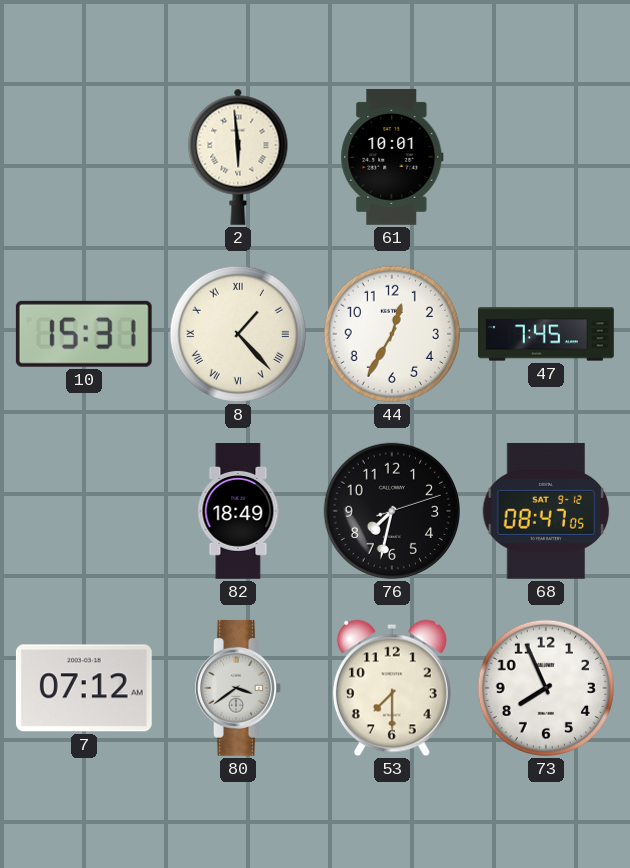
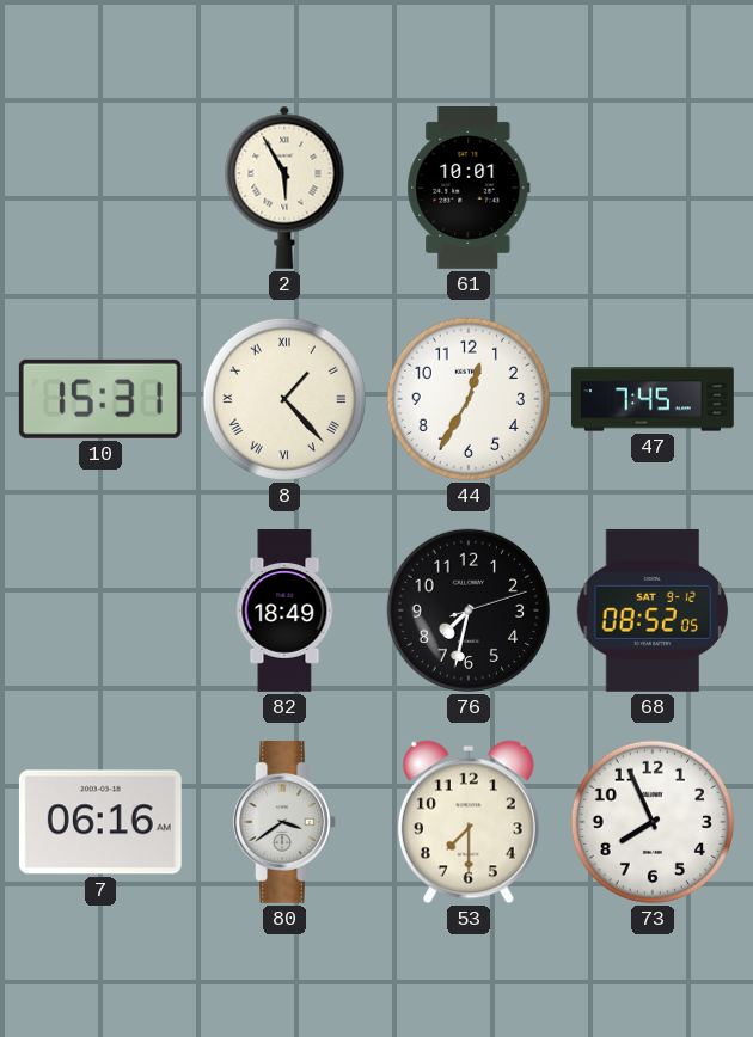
2: 5:59 -> 5:55 (284, 188)
68: 08:47 -> 08:52 (653, 610)
7: 07:12 -> 06:16 (100, 822)
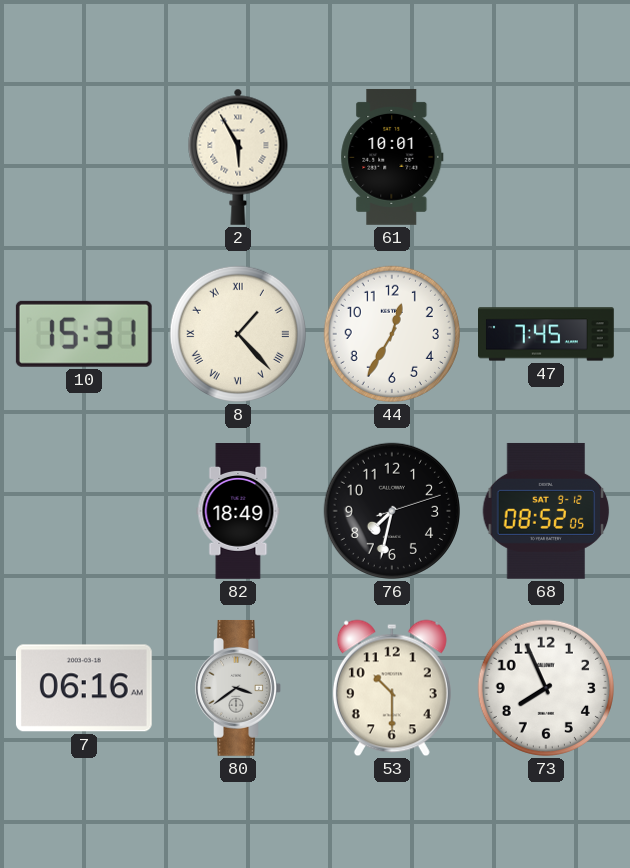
53: 7:30 -> 10:30 (392, 688)
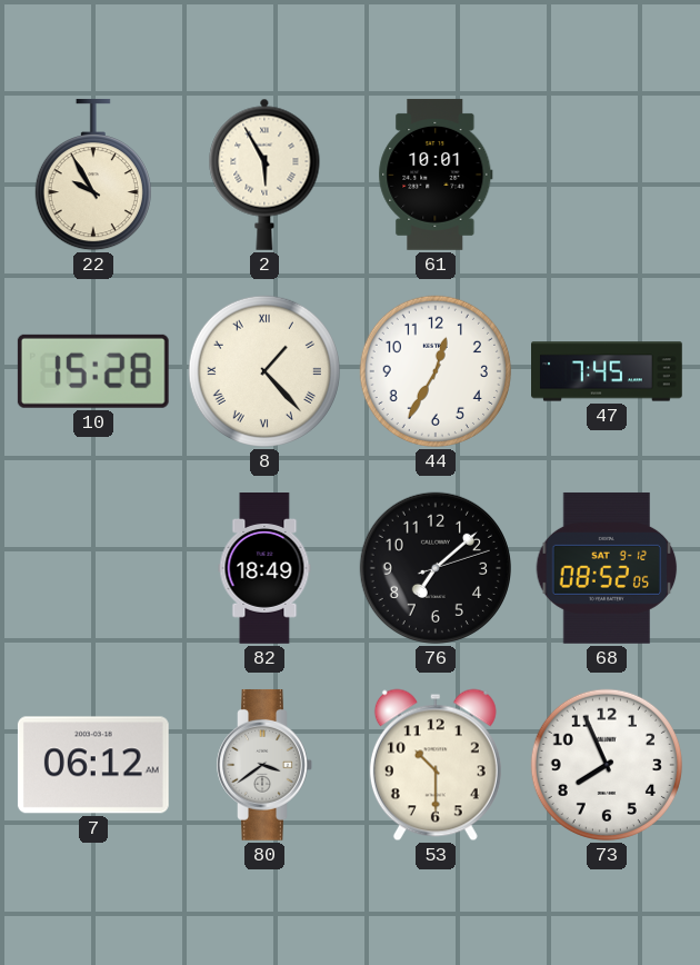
22: none -> 9:55 (93, 175)
10: 15:31 -> 15:28 (93, 371)
76: 7:32 -> 7:08 (436, 568)
7: 06:16 -> 06:12 (93, 765)
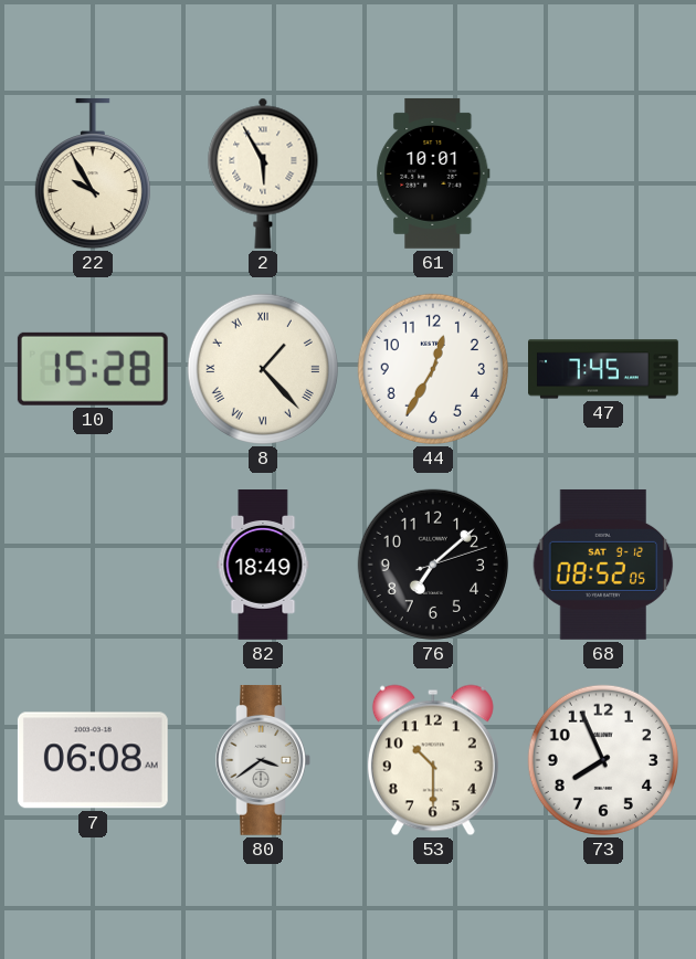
7: 06:12 -> 06:08 (93, 760)
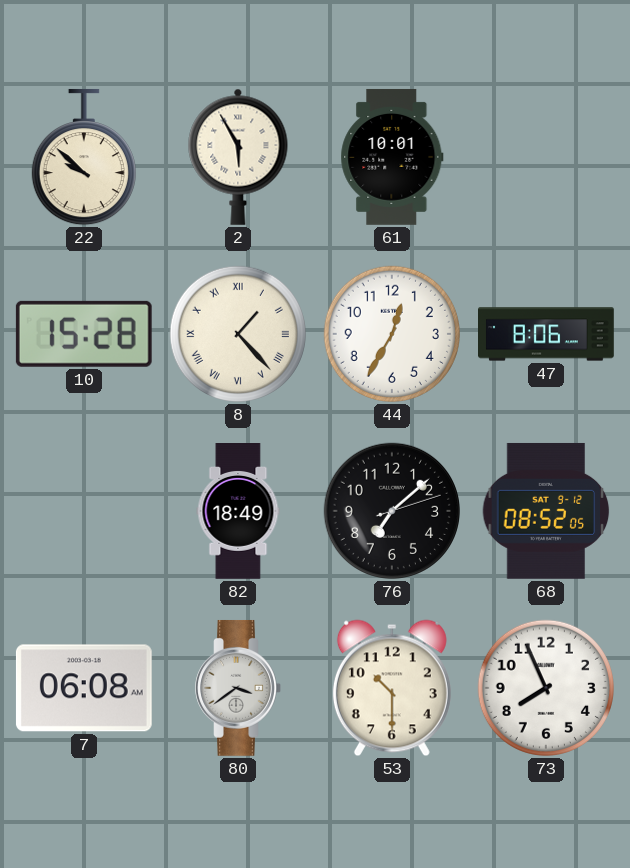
22: 9:55 -> 9:52 (84, 157)
47: 7:45 -> 8:06 (547, 334)
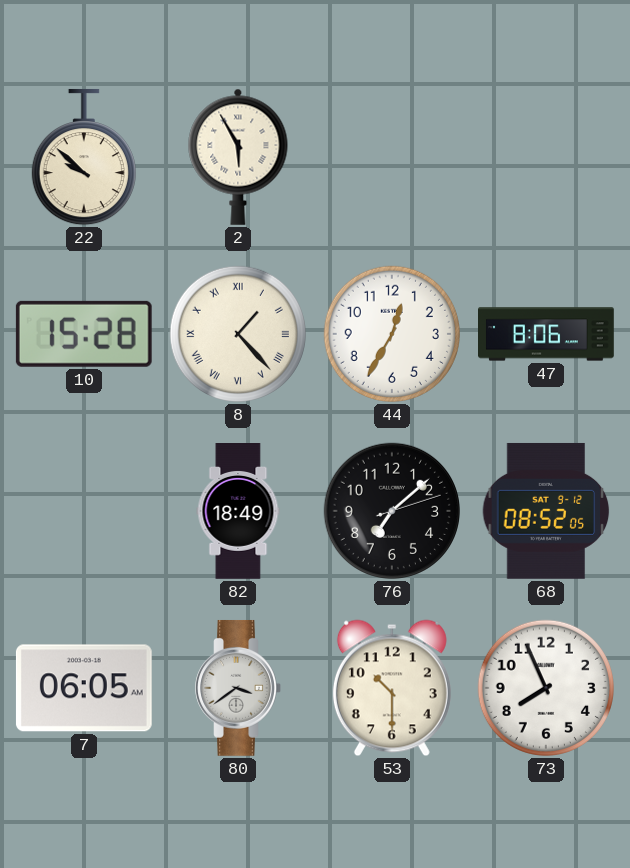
61: 10:01 -> none (392, 157)
7: 06:08 -> 06:05 (84, 688)
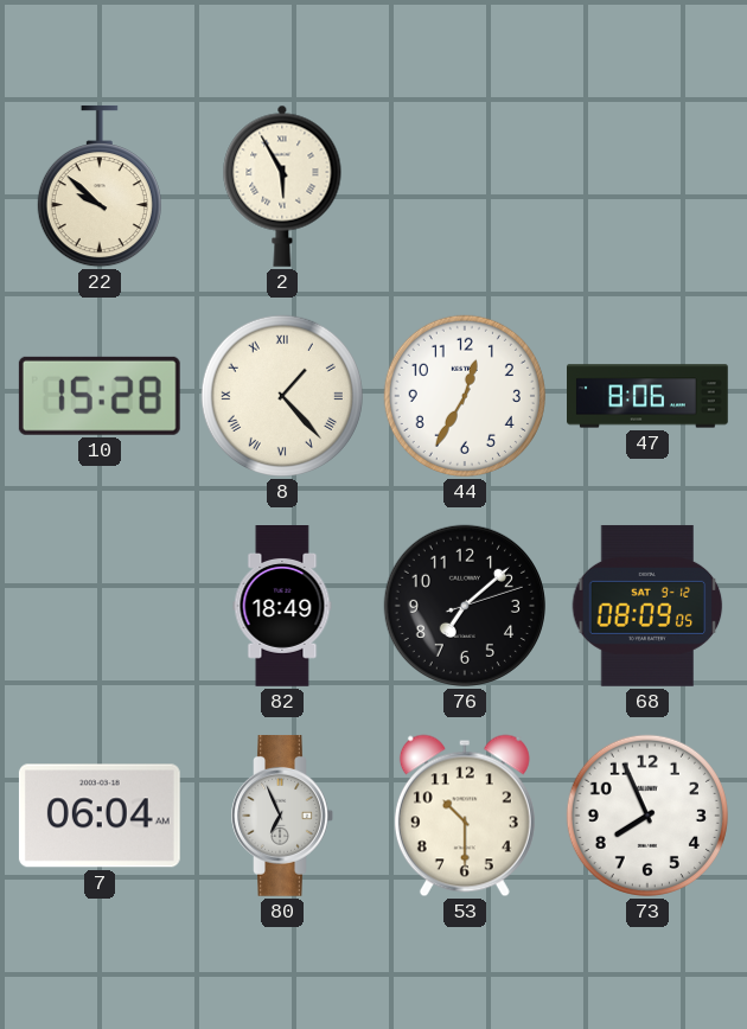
68: 08:52 -> 08:09 (647, 606)
7: 06:05 -> 06:04 (100, 816)
80: 3:39 -> 6:56 (282, 816)
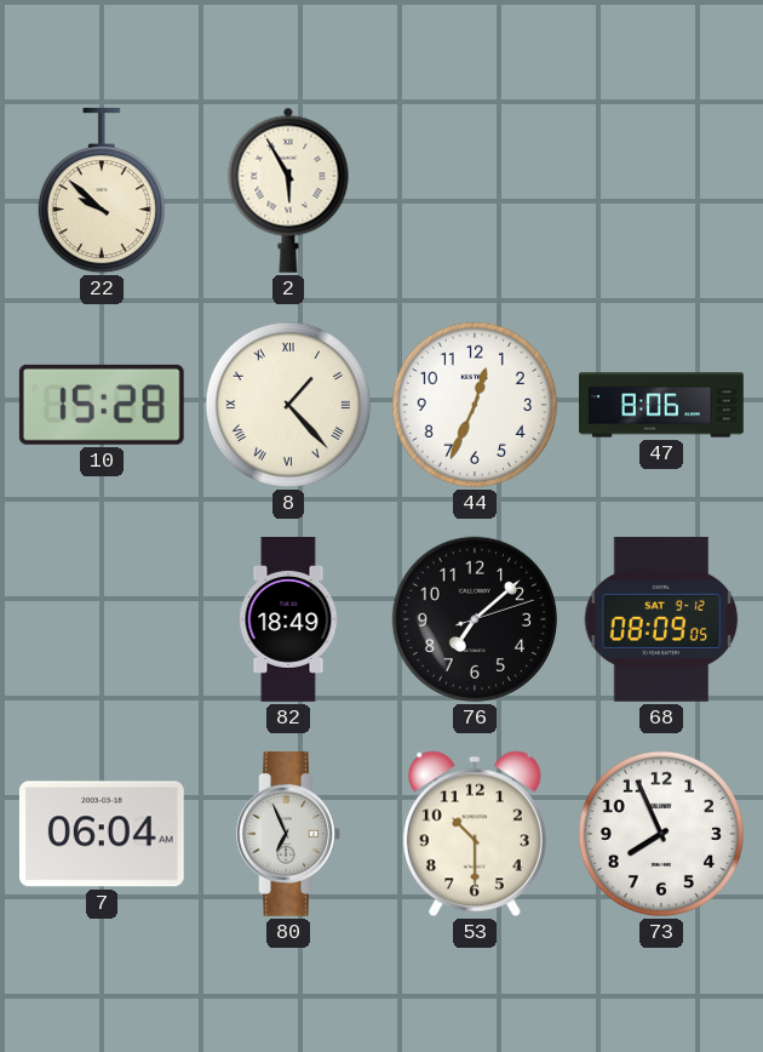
44: 12:35 -> 12:34 (475, 405)
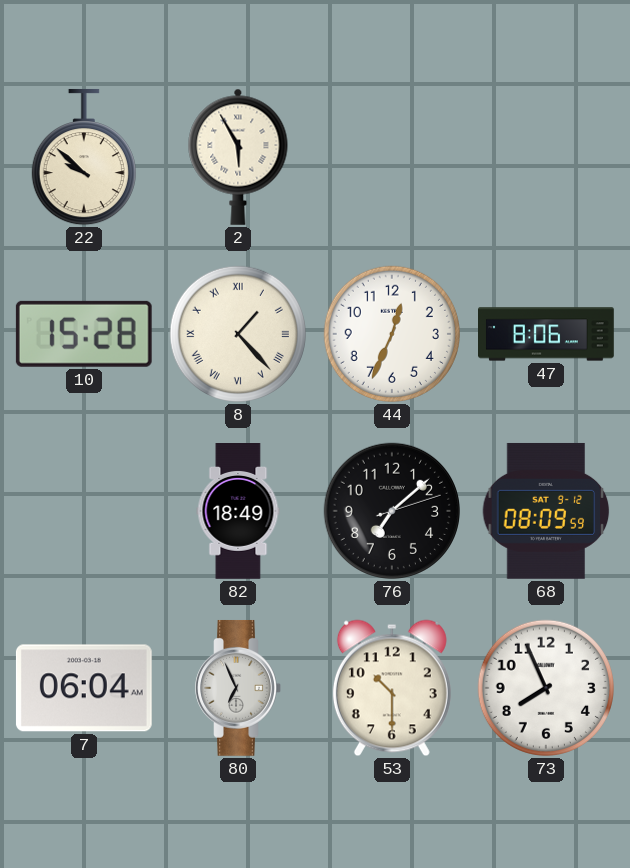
68: 08:09:05 -> 08:09:59 (546, 511)
